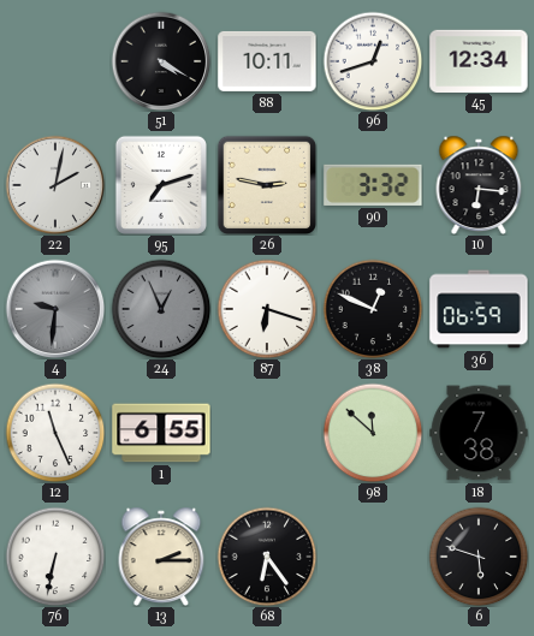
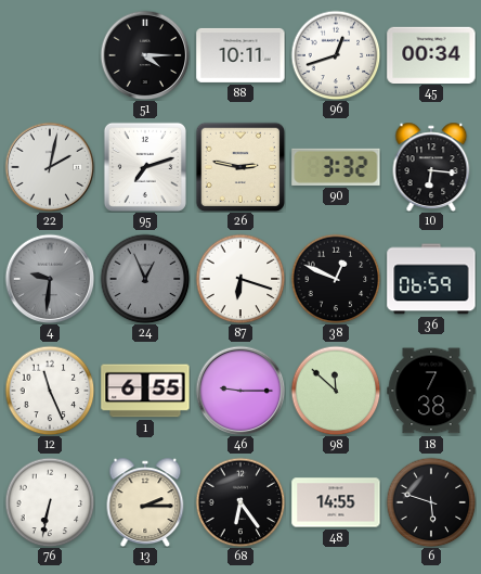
51: 4:20 -> 4:15 (145, 55)
45: 12:34 -> 00:34 (431, 54)
46: none -> 9:15 (240, 391)
48: none -> 14:55 (336, 502)
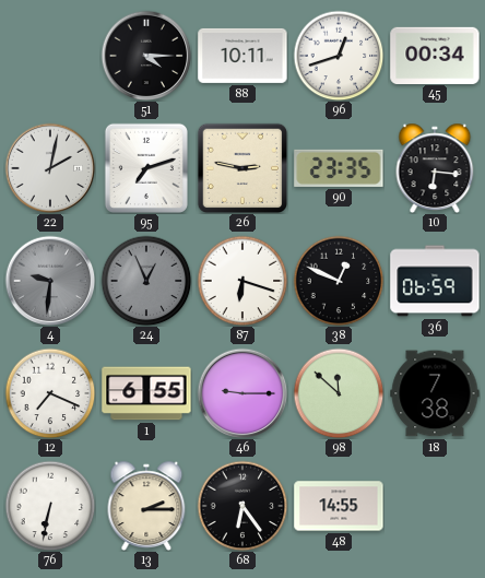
90: 3:32 -> 23:35 (339, 168)
12: 11:26 -> 7:19 (50, 393)
6: 5:48 -> none (431, 502)
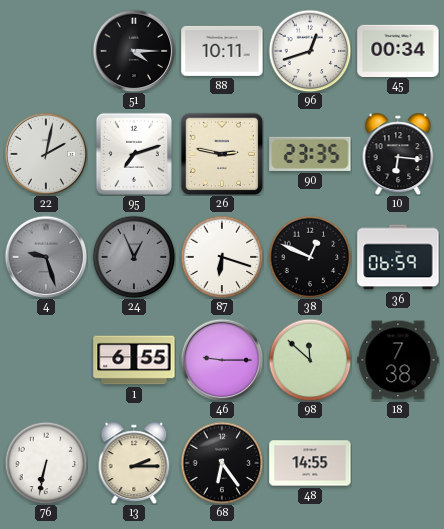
4: 9:31 -> 9:27 (46, 257)
12: 7:19 -> none (50, 393)
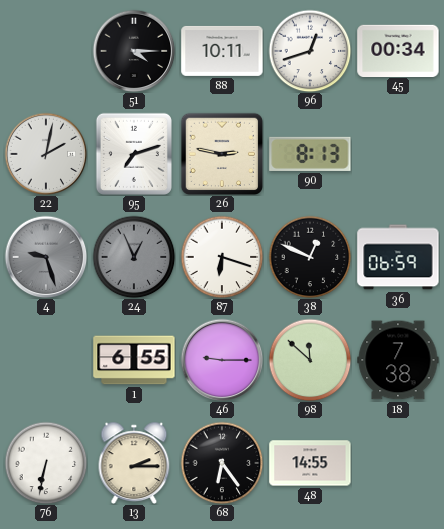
90: 23:35 -> 8:13 (310, 154)
10: 6:16 -> none (398, 153)
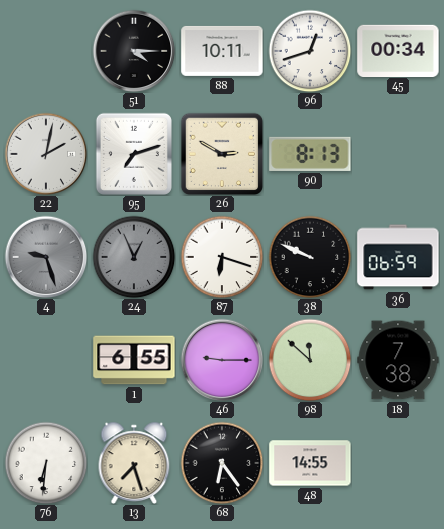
26: 2:47 -> 2:50 (221, 153)
38: 12:49 -> 9:49 (310, 257)
76: 6:32 -> 6:31 (46, 463)
13: 2:15 -> 7:27 (134, 462)
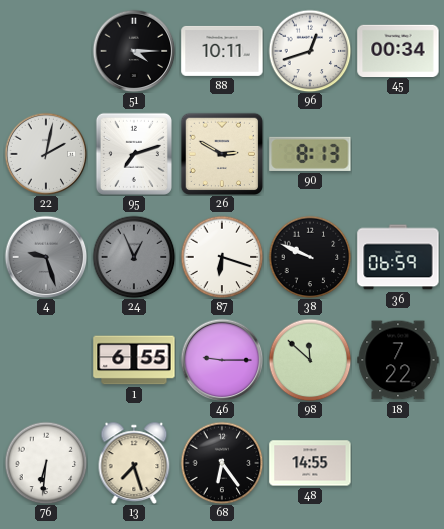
18: 7:38 -> 7:22 (398, 360)
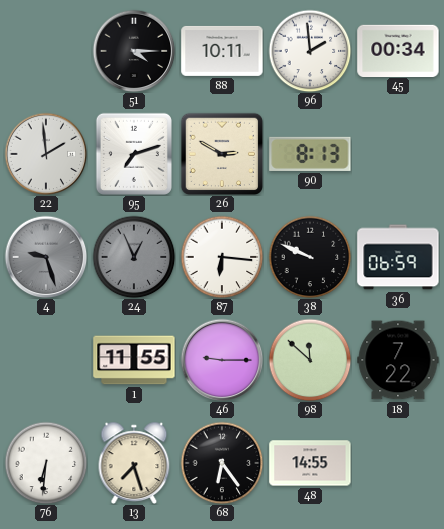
96: 12:42 -> 1:59 (310, 51)
22: 2:02 -> 1:59 (46, 154)
87: 6:18 -> 6:16 (222, 257)
1: 6:55 -> 11:55 (134, 360)
